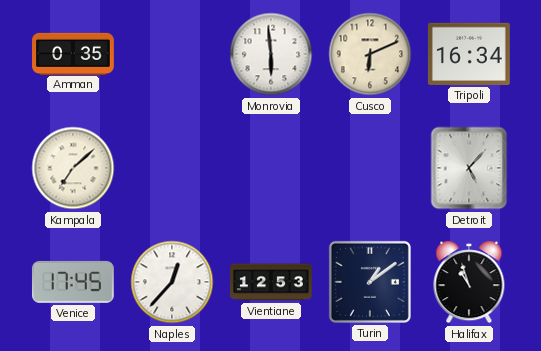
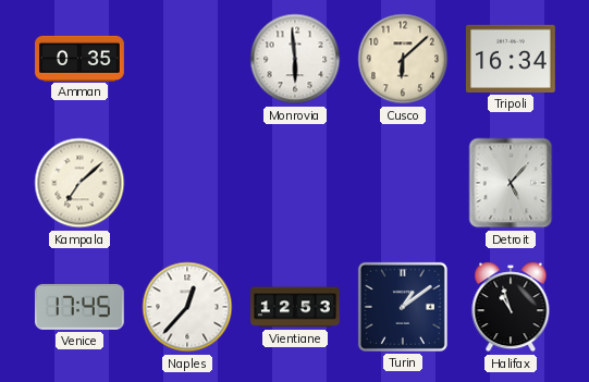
Cusco: 6:11 -> 6:08 (403, 59)
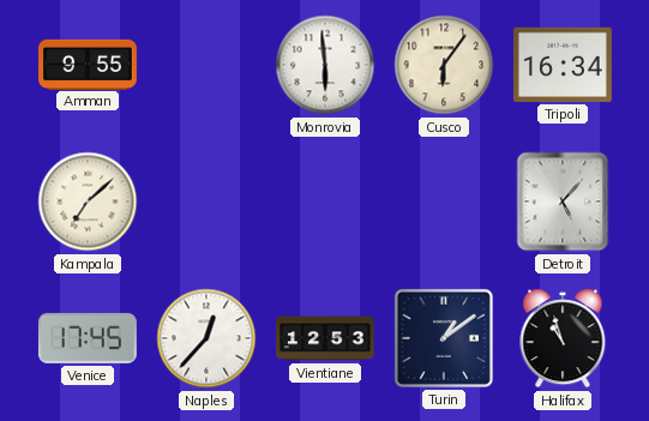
Amman: 0:35 -> 9:55 (88, 64)
Cusco: 6:08 -> 6:06 (444, 65)
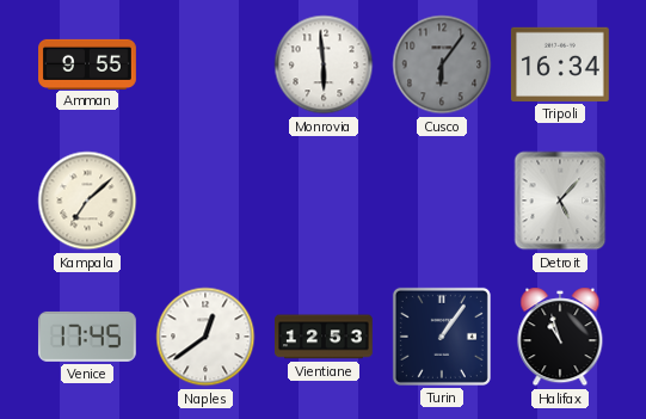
Cusco dial: cream -> grey (442, 64)
Naples: 12:37 -> 12:39 (205, 337)
Turin: 1:09 -> 1:06 (442, 337)
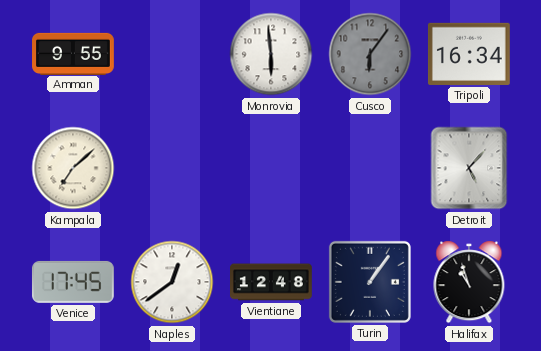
Vientiane: 12:53 -> 12:48 (272, 282)
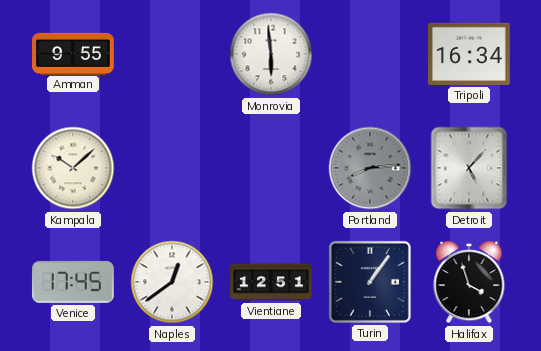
Cusco: 6:06 -> none (370, 54)
Kampala: 7:08 -> 10:08 (73, 168)
Portland: none -> 8:14 (370, 168)
Vientiane: 12:48 -> 12:51 (272, 282)
Halifax: 10:57 -> 3:57 (469, 282)
